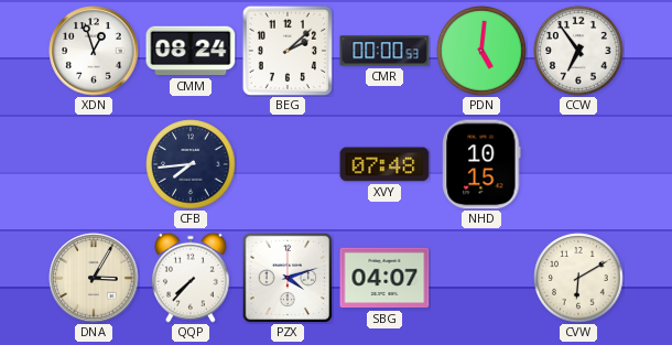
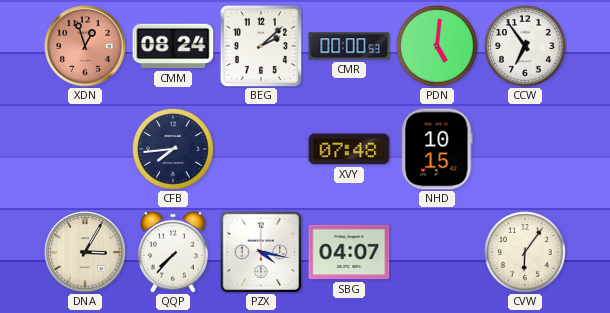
XDN dial: white -> salmon (85, 46)
PZX: 4:12 -> 4:17 (261, 252)
CVW: 6:10 -> 6:06 (525, 252)
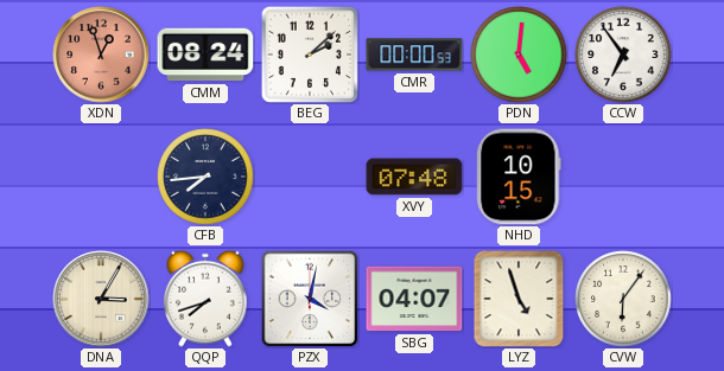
QQP: 7:37 -> 7:42 (205, 299)
PZX: 4:17 -> 4:02 (310, 299)
LYZ: none -> 4:57 (519, 299)
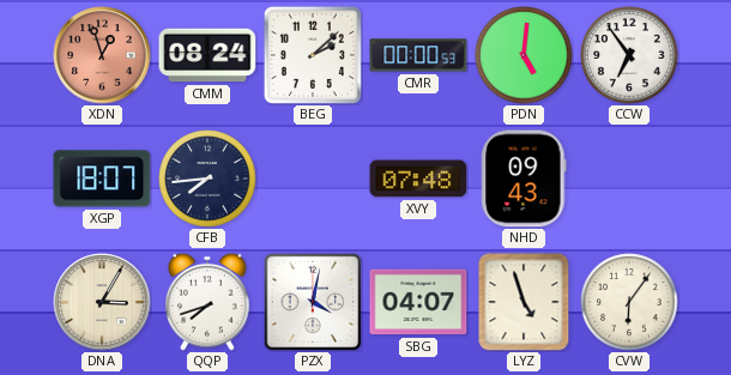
XGP: none -> 18:07 (102, 179)
NHD: 10:15 -> 09:43 (524, 179)
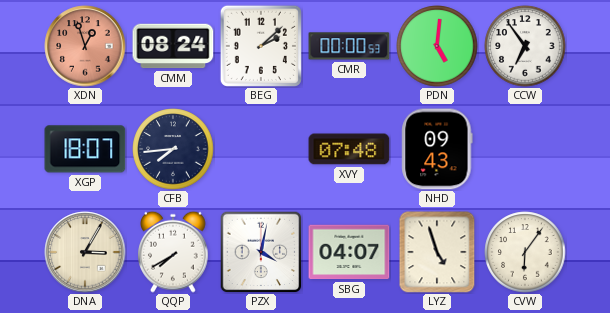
QQP: 7:42 -> 7:40 (173, 252)
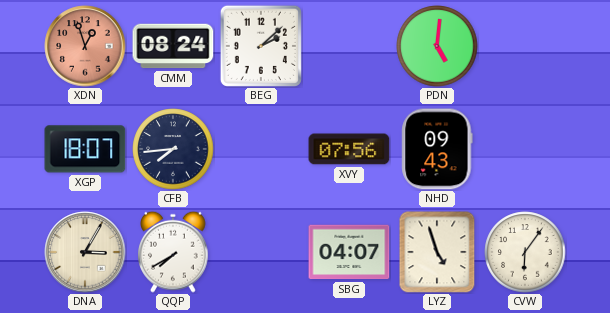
CMR: 00:00 -> none (349, 46)
CCW: 6:54 -> none (525, 46)
XVY: 07:48 -> 07:56 (349, 149)
PZX: 4:02 -> none (261, 252)
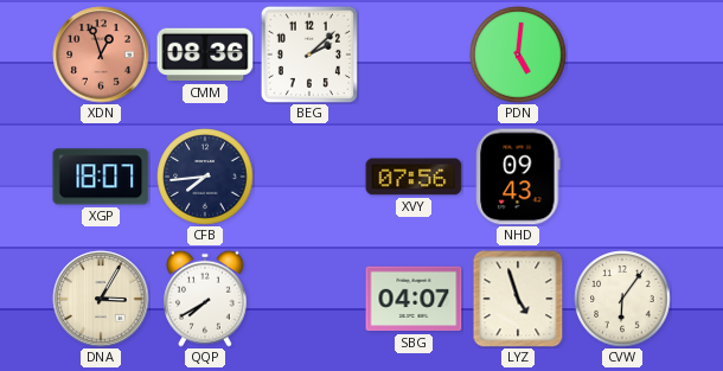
CMM: 08:24 -> 08:36 (205, 55)
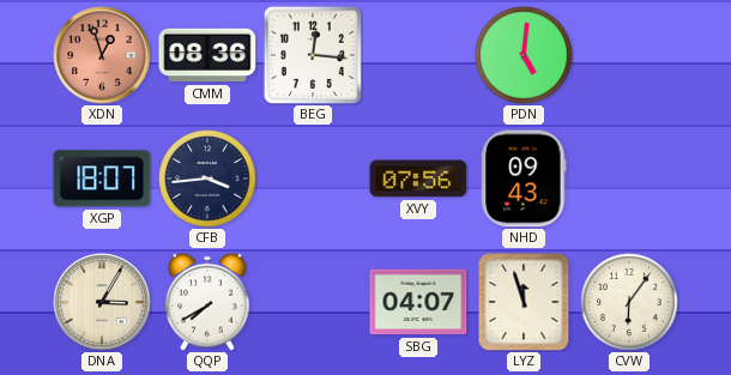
BEG: 2:08 -> 12:16 (313, 55)
CFB: 7:44 -> 3:44 (207, 179)
LYZ: 4:57 -> 11:57 (524, 302)
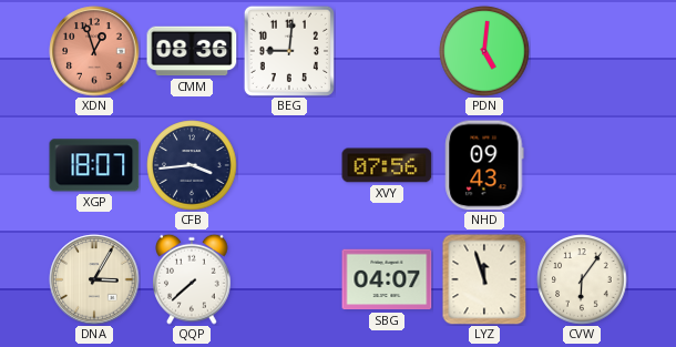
BEG: 12:16 -> 9:01 (289, 51)
QQP: 7:40 -> 7:38 (192, 279)
